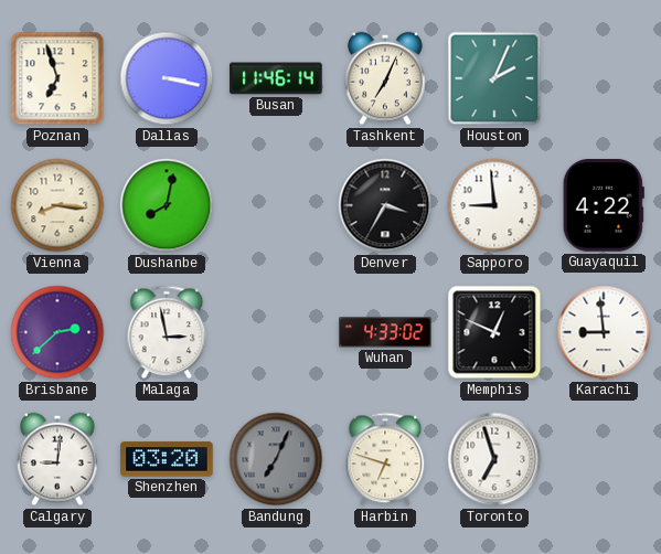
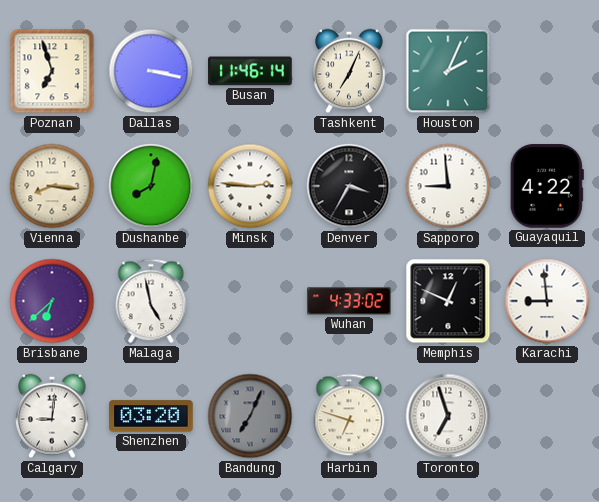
Minsk: none -> 2:46 (250, 186)
Brisbane: 2:38 -> 6:38 (52, 301)
Malaga: 2:58 -> 4:58 (151, 301)
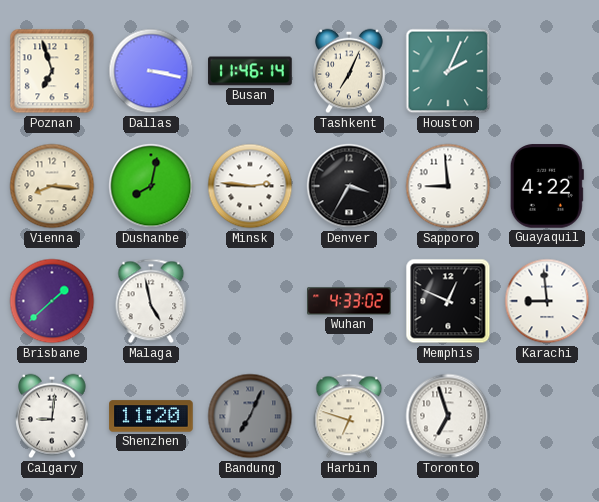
Brisbane: 6:38 -> 1:38 (52, 301)
Shenzhen: 03:20 -> 11:20 (151, 416)
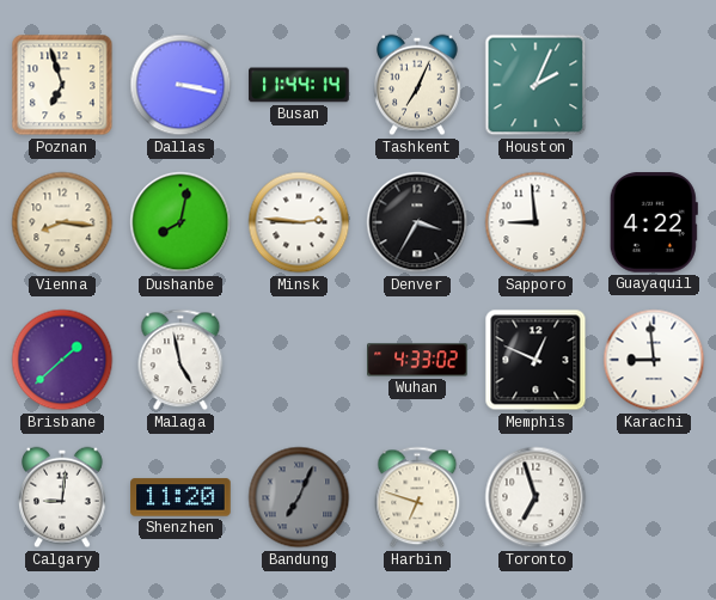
Busan: 11:46 -> 11:44 (299, 85)
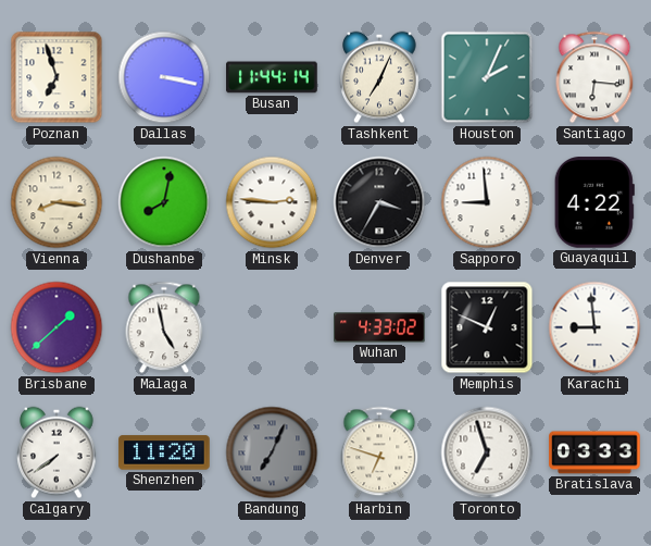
Santiago: none -> 6:16 (594, 77)
Calgary: 9:01 -> 7:39 (57, 452)
Bratislava: none -> 03:33 (594, 452)
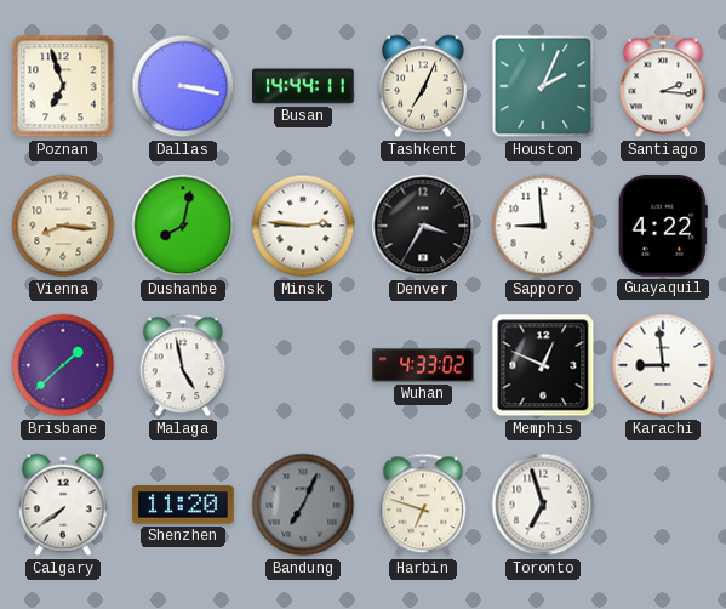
Busan: 11:44 -> 14:44 (303, 86)
Santiago: 6:16 -> 2:16 (663, 86)
Bratislava: 03:33 -> none (594, 452)
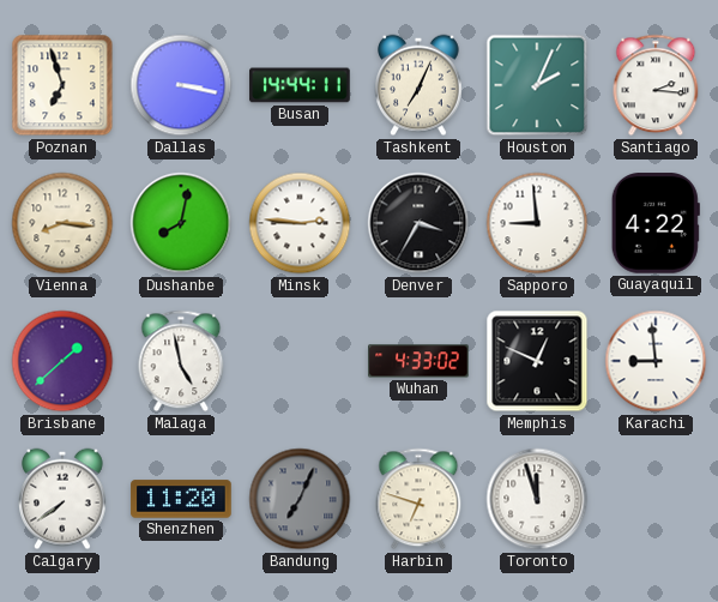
Toronto: 6:57 -> 11:57 (537, 499)
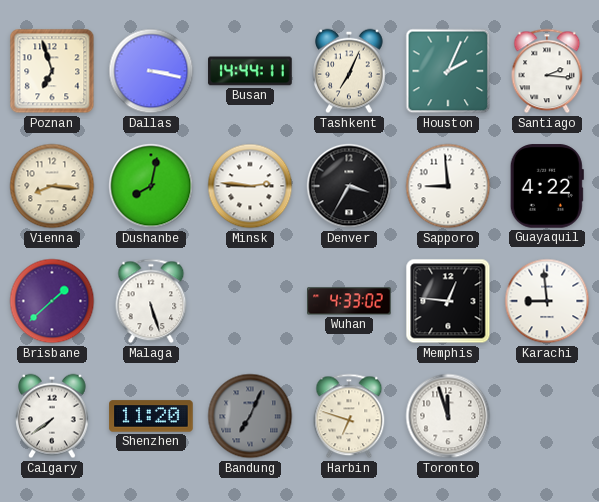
Malaga: 4:58 -> 5:27 (151, 301)
Memphis: 12:49 -> 12:46 (448, 301)
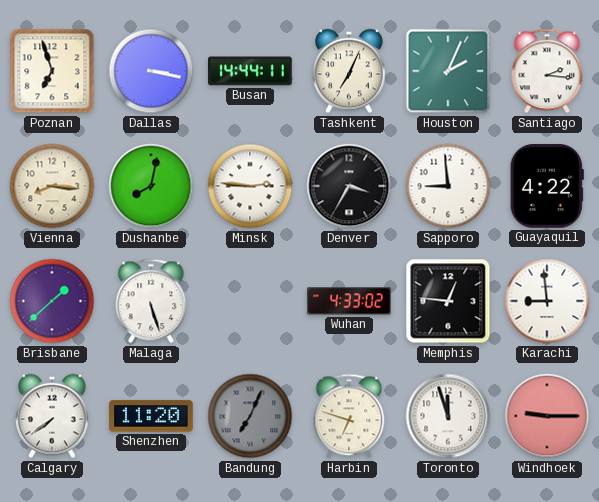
Windhoek: none -> 9:15 (547, 416)
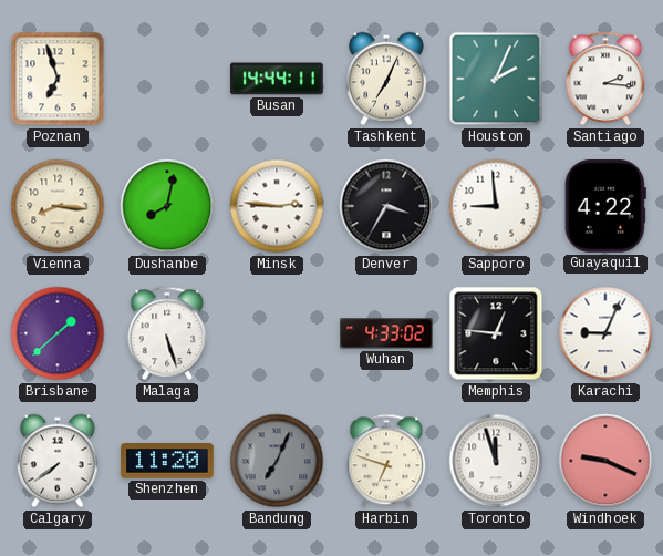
Dallas: 3:17 -> none (151, 71)
Karachi: 8:59 -> 9:04 (605, 333)
Windhoek: 9:15 -> 9:19 (605, 461)
